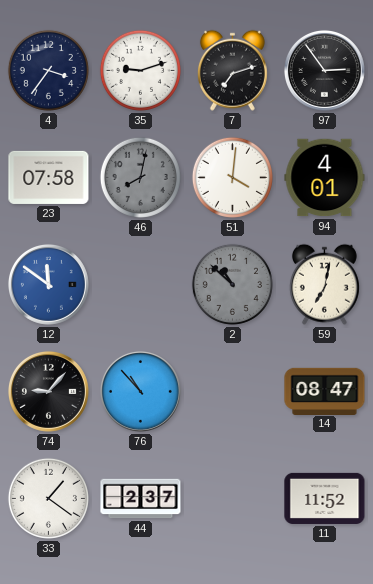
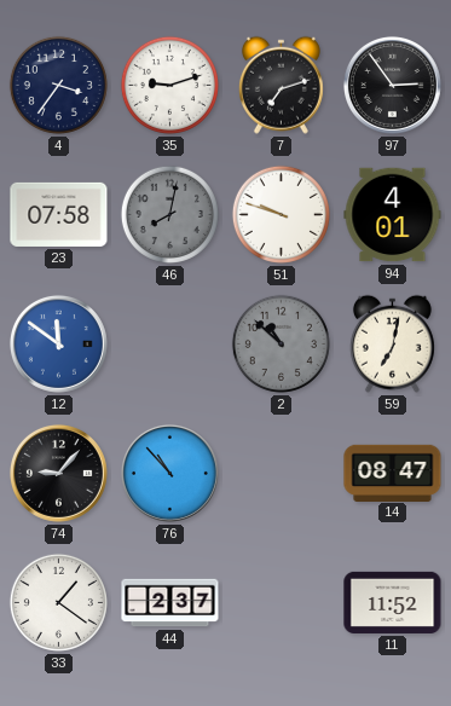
51: 4:01 -> 9:48 (281, 214)
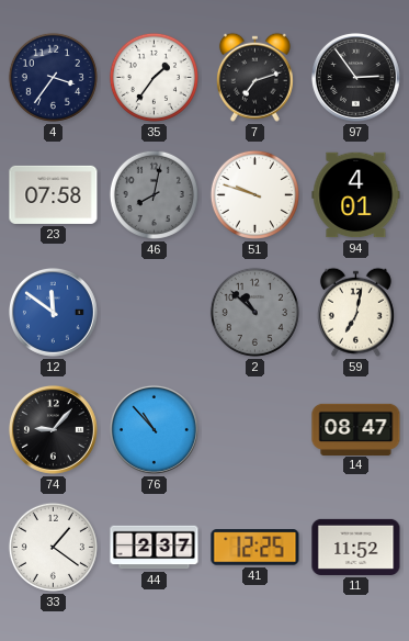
35: 9:12 -> 1:36 (154, 77)
41: none -> 12:25 (255, 548)
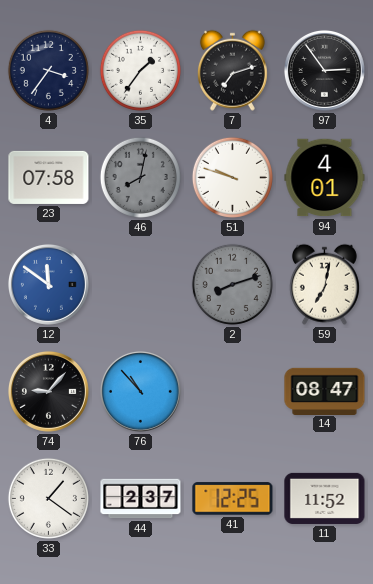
2: 10:52 -> 8:12 (232, 284)
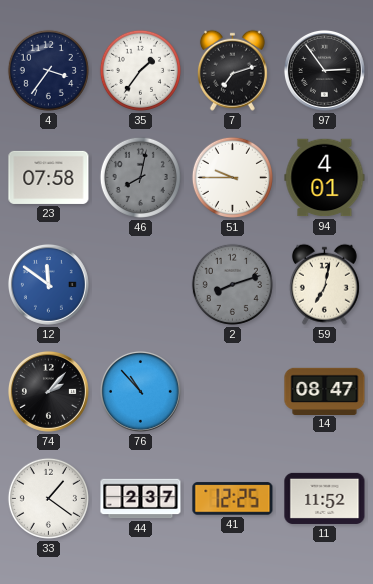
51: 9:48 -> 9:45 (232, 177)
74: 9:07 -> 2:07 (48, 391)
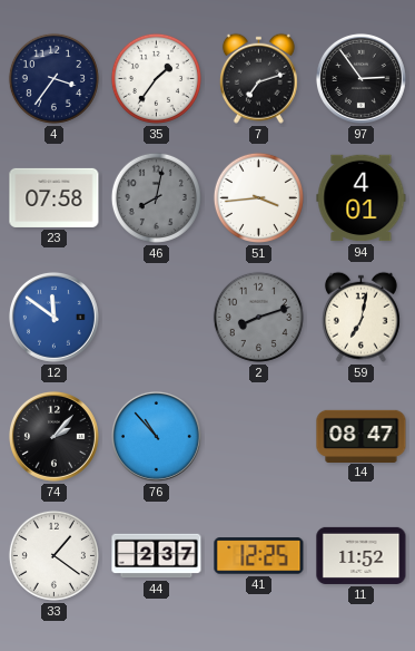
51: 9:45 -> 3:44 (258, 197)
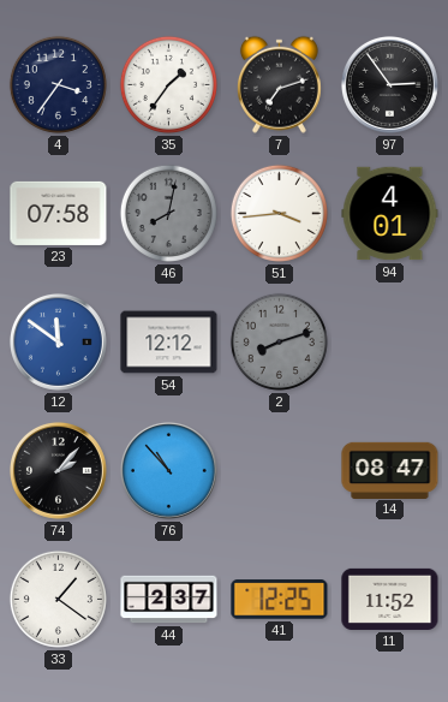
54: none -> 12:12 (169, 343)
59: 7:02 -> none (360, 317)
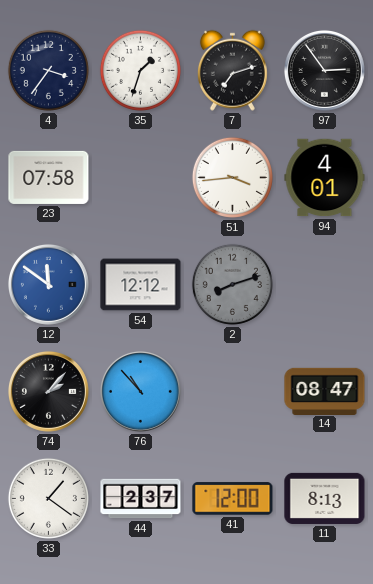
35: 1:36 -> 1:33 (140, 70)
46: 8:02 -> none (168, 213)
41: 12:25 -> 12:00 (233, 499)
11: 11:52 -> 8:13 (325, 498)
